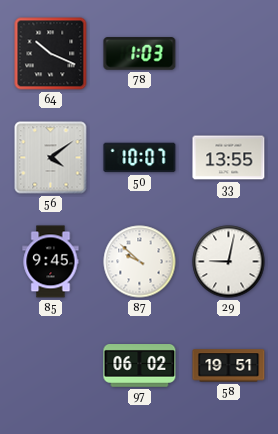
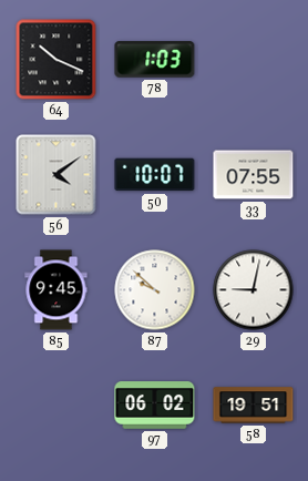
33: 13:55 -> 07:55 (254, 175)
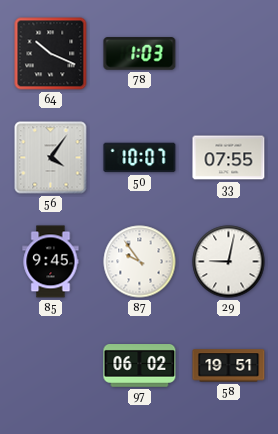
56: 4:09 -> 4:06 (51, 158)
87: 9:52 -> 9:54 (140, 262)
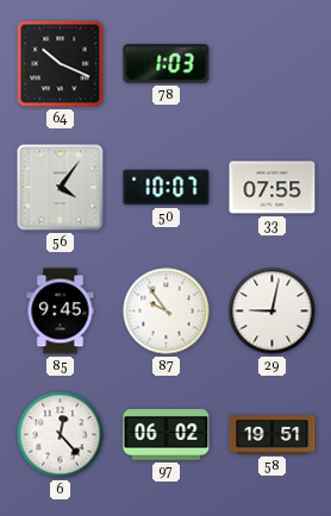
6: none -> 12:23 (61, 435)
